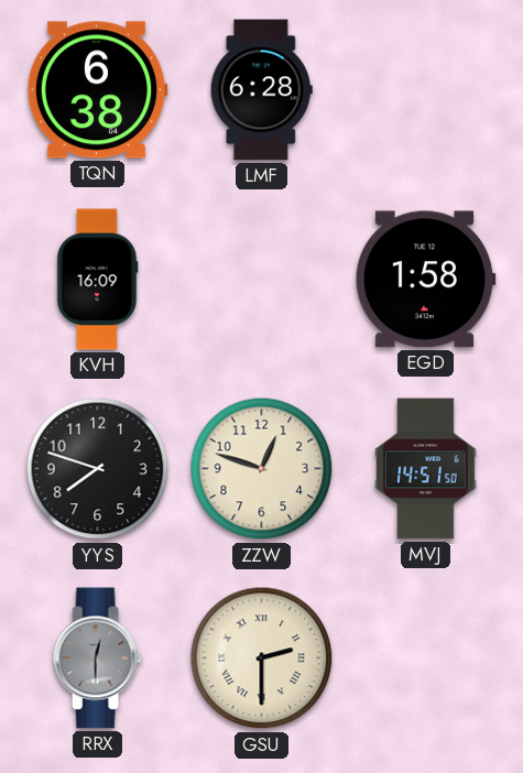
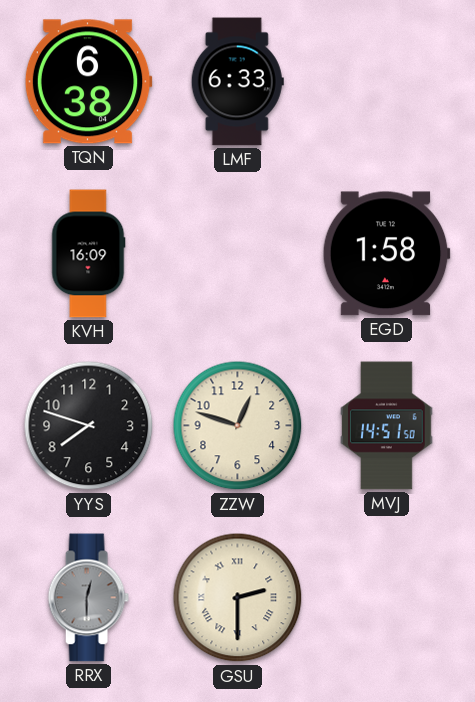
LMF: 6:28 -> 6:33 (237, 82)
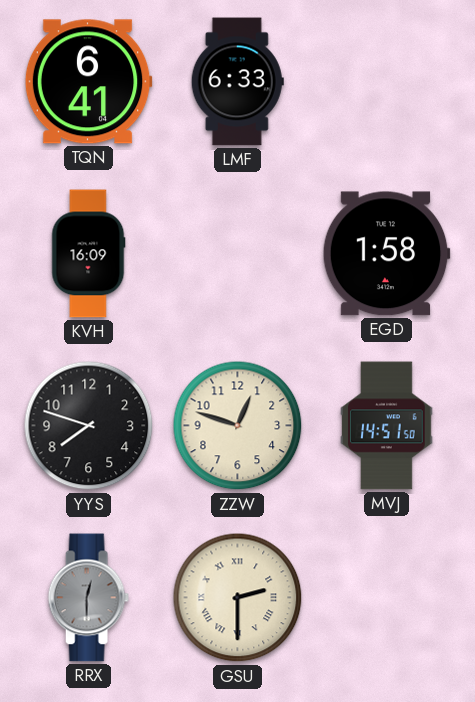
TQN: 6:38 -> 6:41 (88, 82)
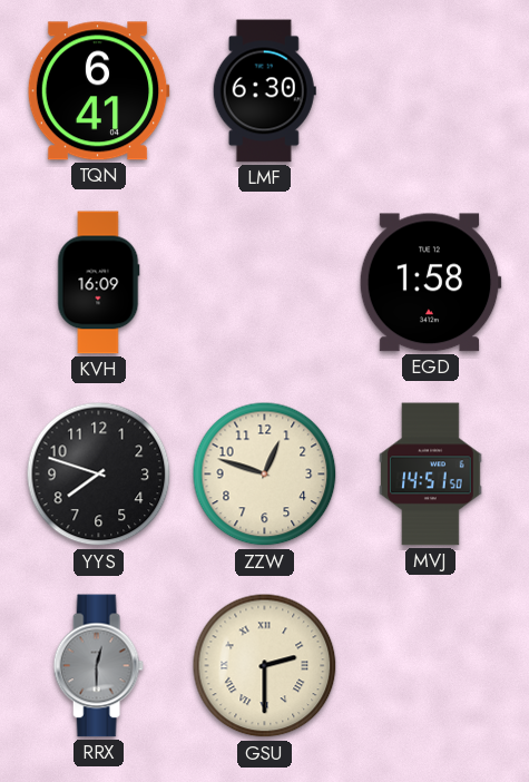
LMF: 6:33 -> 6:30 (264, 91)
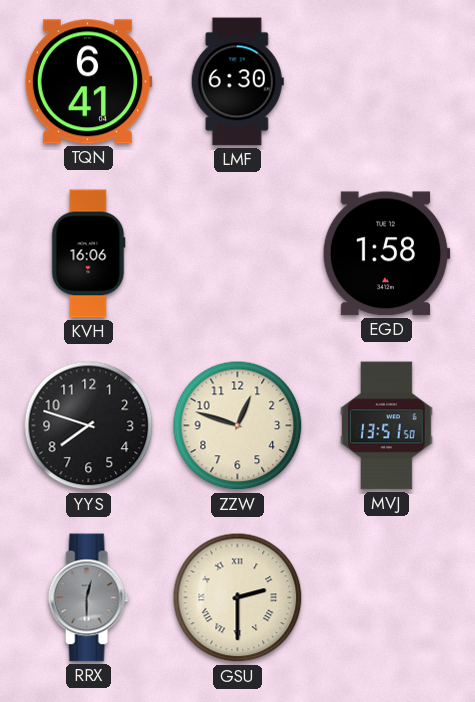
KVH: 16:09 -> 16:06 (88, 254)
MVJ: 14:51 -> 13:51 (387, 426)
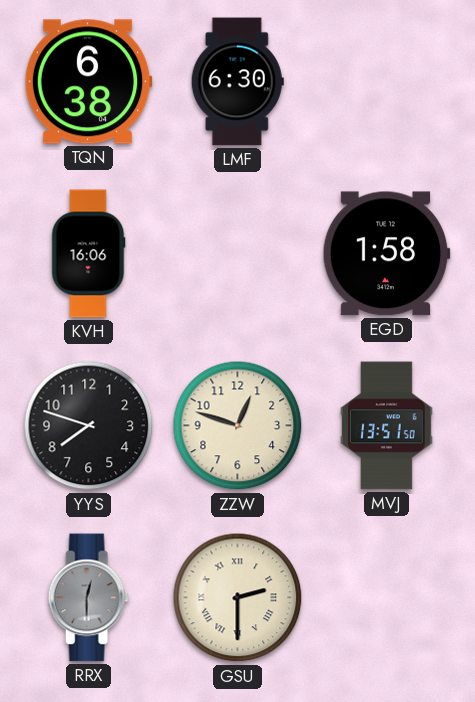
TQN: 6:41 -> 6:38 (88, 82)
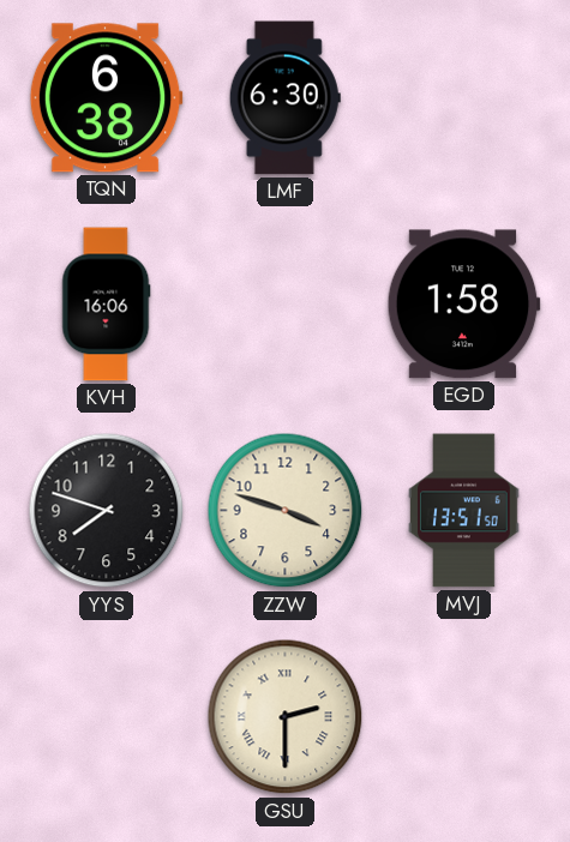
ZZW: 12:48 -> 3:48 (286, 511)
RRX: 12:30 -> none (88, 598)
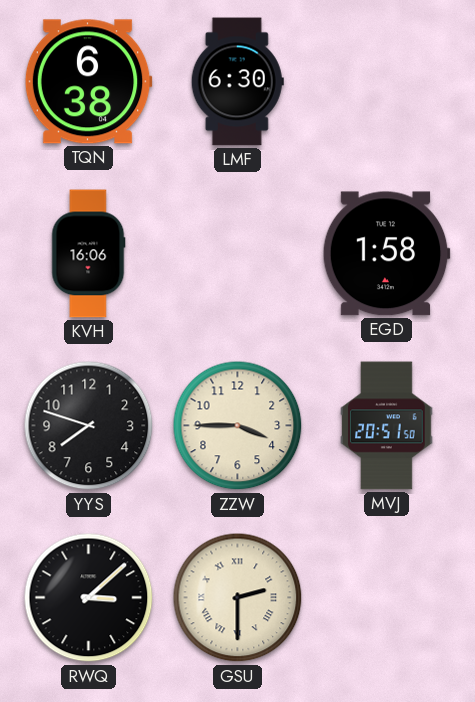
ZZW: 3:48 -> 3:45 (238, 426)
MVJ: 13:51 -> 20:51 (387, 426)
RWQ: none -> 3:08 (89, 598)
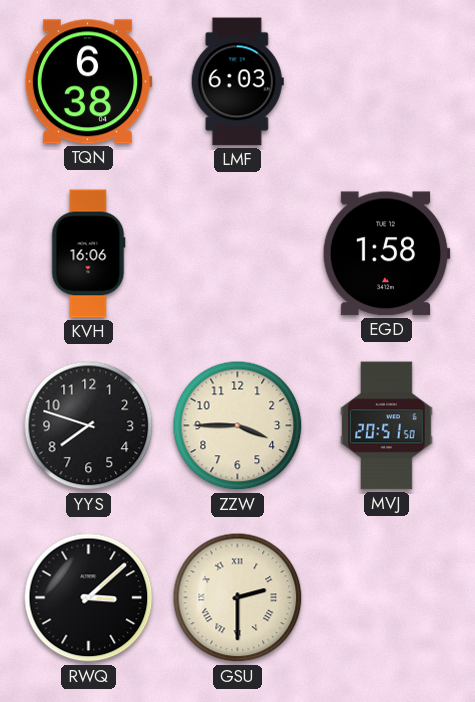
LMF: 6:30 -> 6:03 (237, 82)
